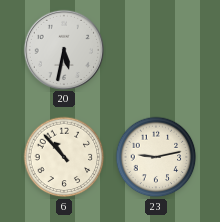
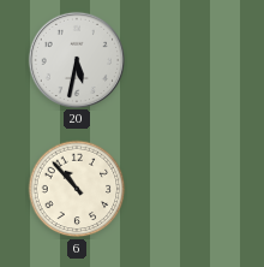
23: 9:13 -> none (156, 157)
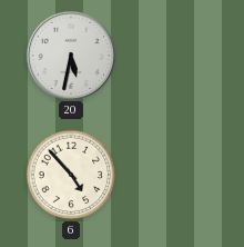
6: 10:53 -> 4:53 (71, 175)
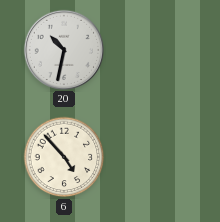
20: 5:32 -> 10:32 (63, 49)
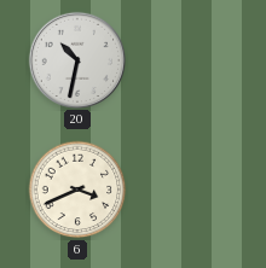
6: 4:53 -> 3:41 (77, 190)
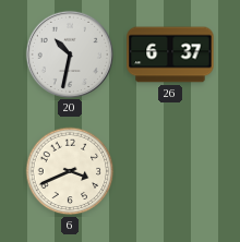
26: none -> 6:37 (170, 55)
